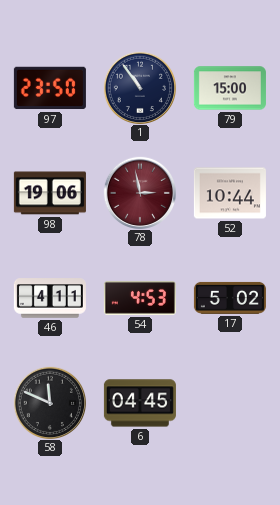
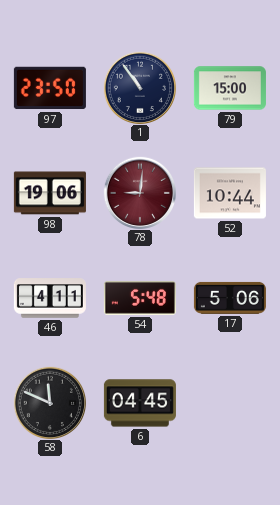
78: 2:58 -> 9:01 (139, 192)
54: 4:53 -> 5:48 (140, 298)
17: 5:02 -> 5:06 (230, 298)
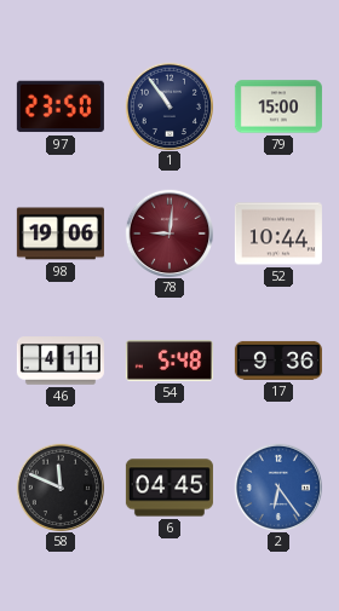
17: 5:06 -> 9:36 (278, 361)
2: none -> 6:24 (277, 486)
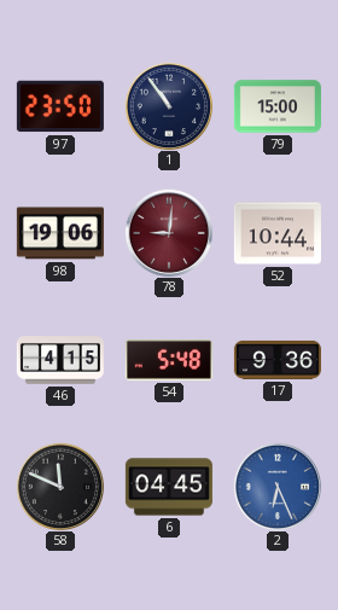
46: 4:11 -> 4:15 (60, 360)
2: 6:24 -> 6:26 (276, 486)
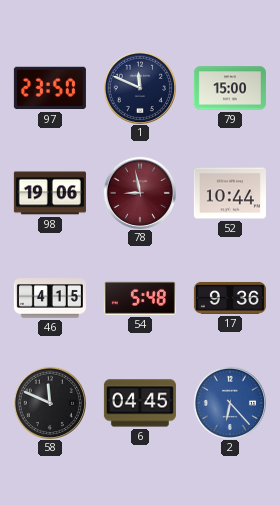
1: 10:54 -> 11:49 (139, 87)
78: 9:01 -> 8:58 (139, 192)
2: 6:26 -> 6:23 (229, 402)
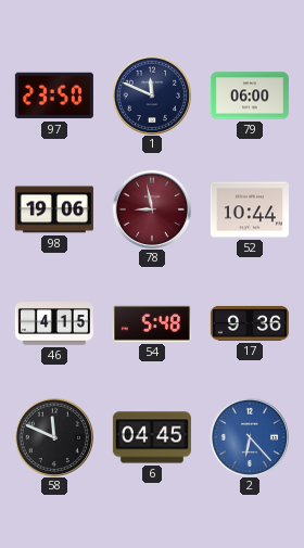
79: 15:00 -> 06:00 (250, 95)
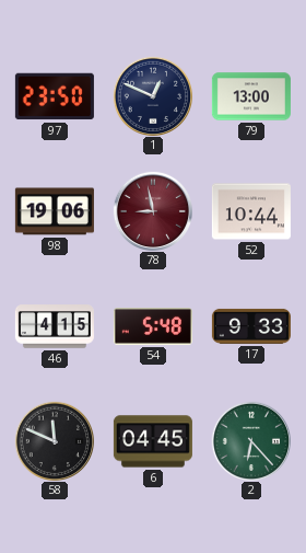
1: 11:49 -> 12:49 (152, 95)
79: 06:00 -> 13:00 (251, 96)
17: 9:36 -> 9:33 (251, 326)
2 dial: blue -> green (250, 440)
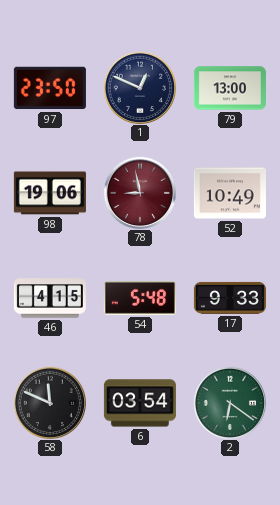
52: 10:44 -> 10:49 (230, 193)
6: 04:45 -> 03:54 (140, 403)
2: 6:23 -> 6:21 (229, 402)
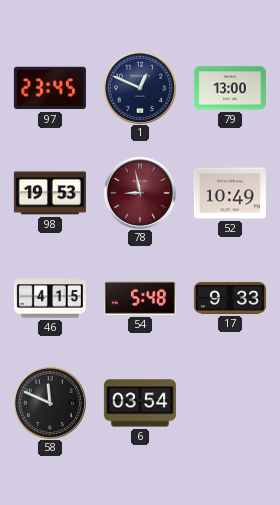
97: 23:50 -> 23:45 (50, 88)
98: 19:06 -> 19:53 (50, 193)
2: 6:21 -> none (229, 402)
